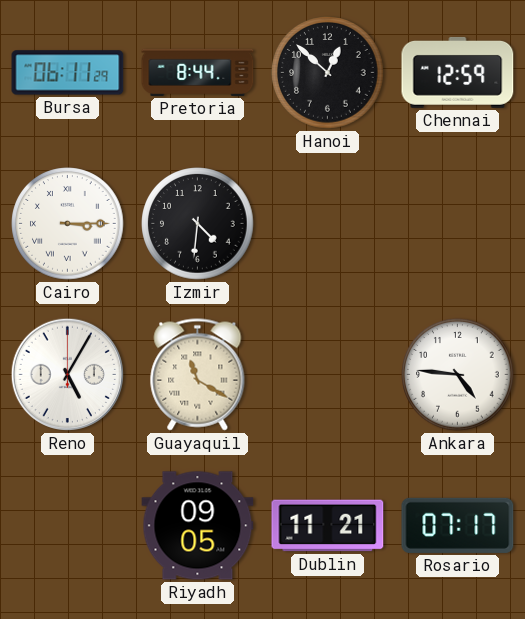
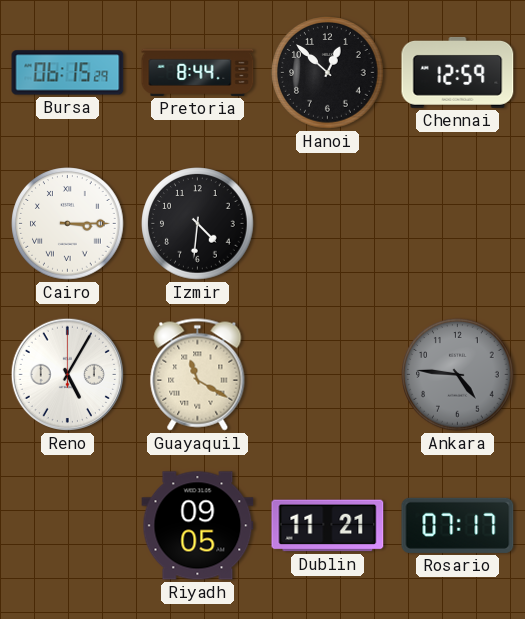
Bursa: 06:11 -> 06:15 (68, 73)
Ankara dial: white -> grey (458, 375)
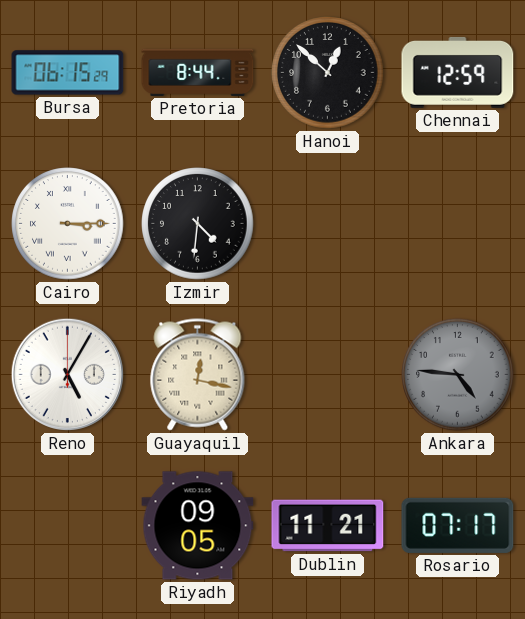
Guayaquil: 11:20 -> 12:17 (198, 375)
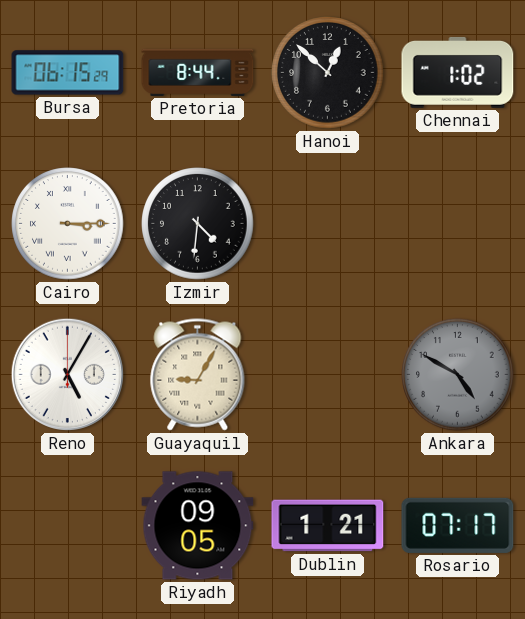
Chennai: 12:59 -> 1:02 (458, 72)
Guayaquil: 12:17 -> 9:05 (198, 375)
Ankara: 4:46 -> 4:50 (458, 375)
Dublin: 11:21 -> 1:21 (328, 526)
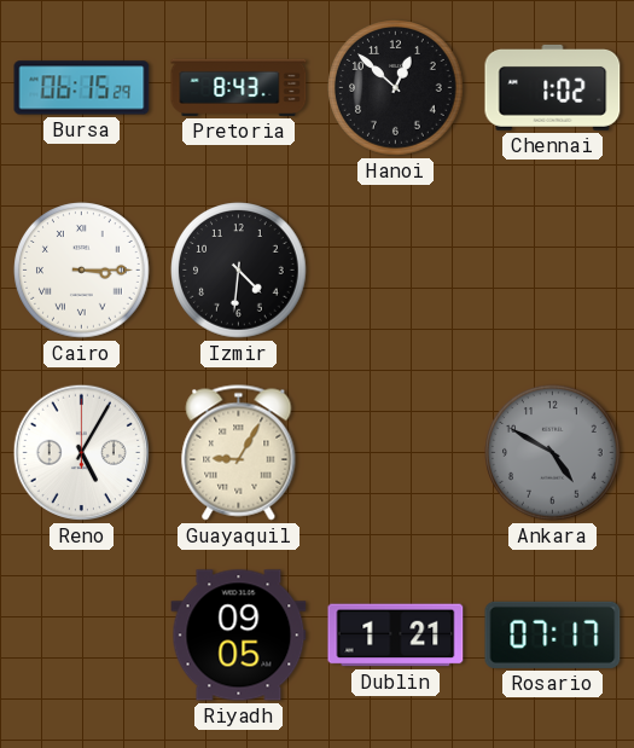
Pretoria: 8:44 -> 8:43 (239, 87)
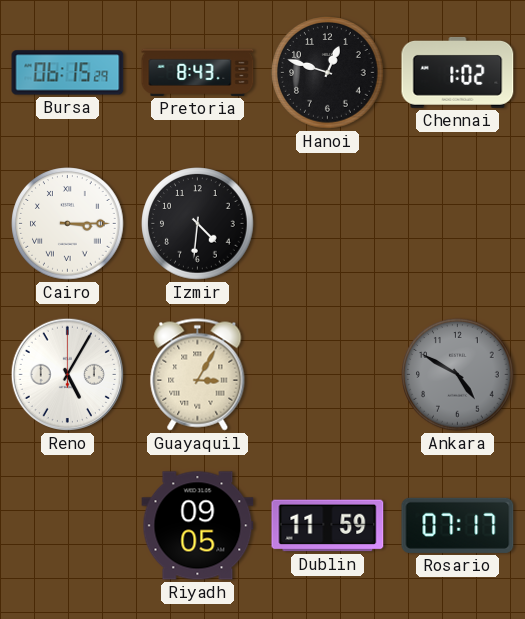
Hanoi: 12:52 -> 12:48 (328, 73)
Guayaquil: 9:05 -> 3:05 (198, 375)
Dublin: 1:21 -> 11:59 (328, 526)
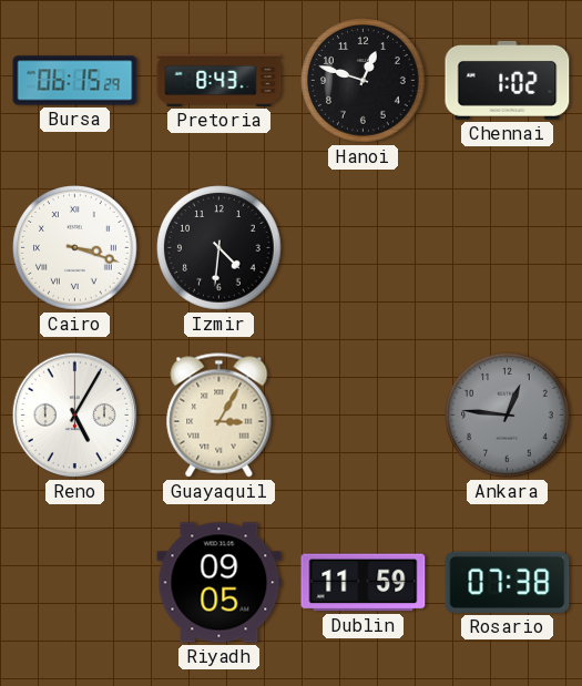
Cairo: 3:15 -> 3:18 (75, 248)
Ankara: 4:50 -> 12:46 (508, 416)
Rosario: 07:17 -> 07:38 (508, 582)
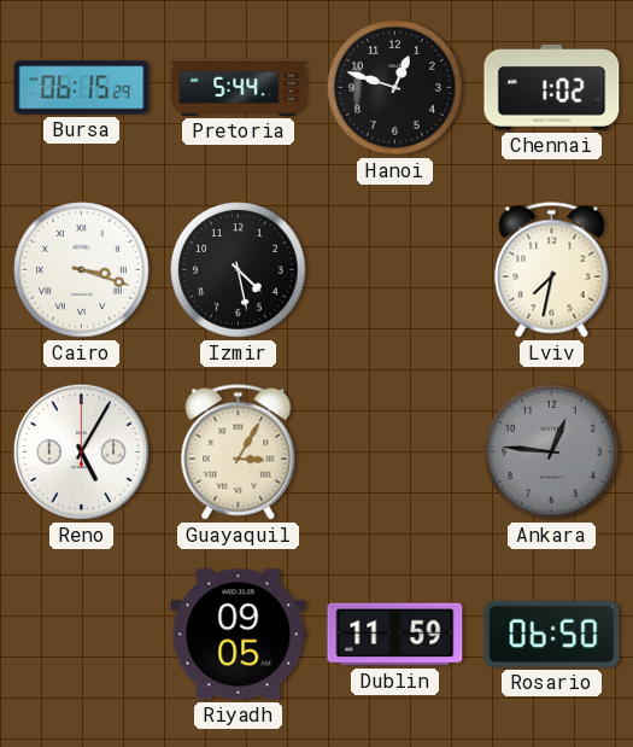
Pretoria: 8:43 -> 5:44 (239, 87)
Izmir: 4:31 -> 4:28 (239, 270)
Lviv: none -> 7:32 (552, 270)
Rosario: 07:38 -> 06:50 (552, 634)
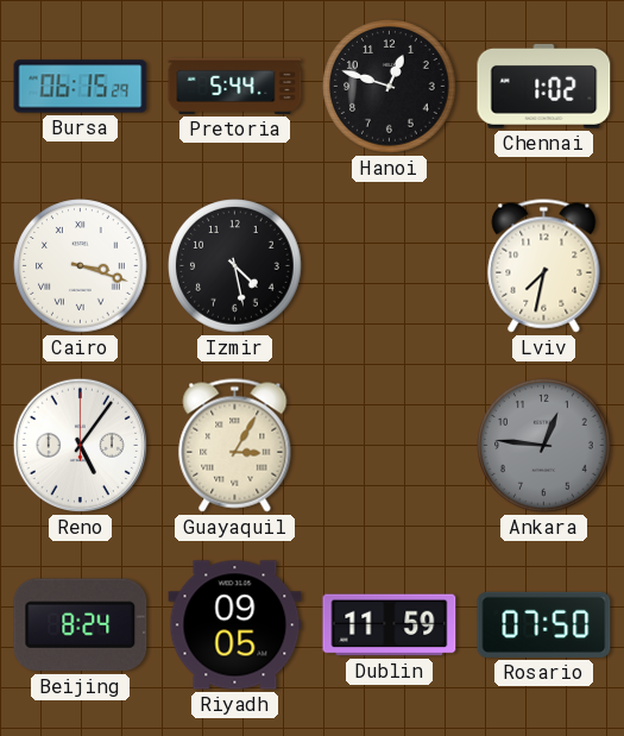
Reno: 5:05 -> 5:06 (80, 445)
Beijing: none -> 8:24 (81, 625)
Rosario: 06:50 -> 07:50 (544, 624)
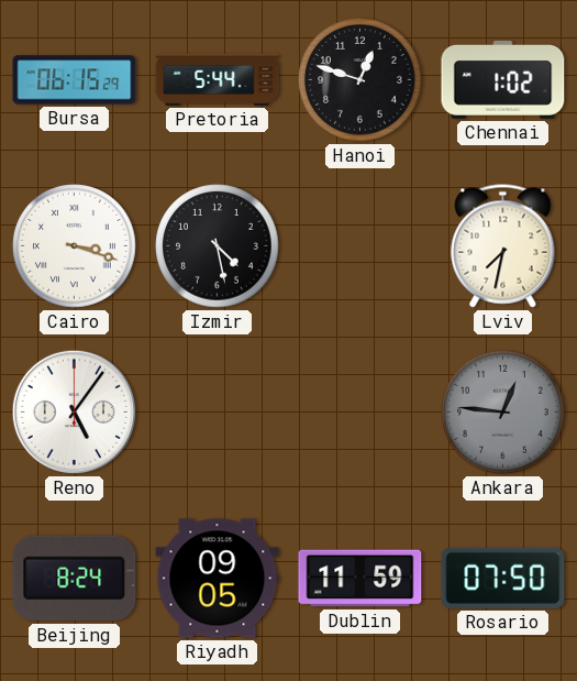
Guayaquil: 3:05 -> none (235, 446)
